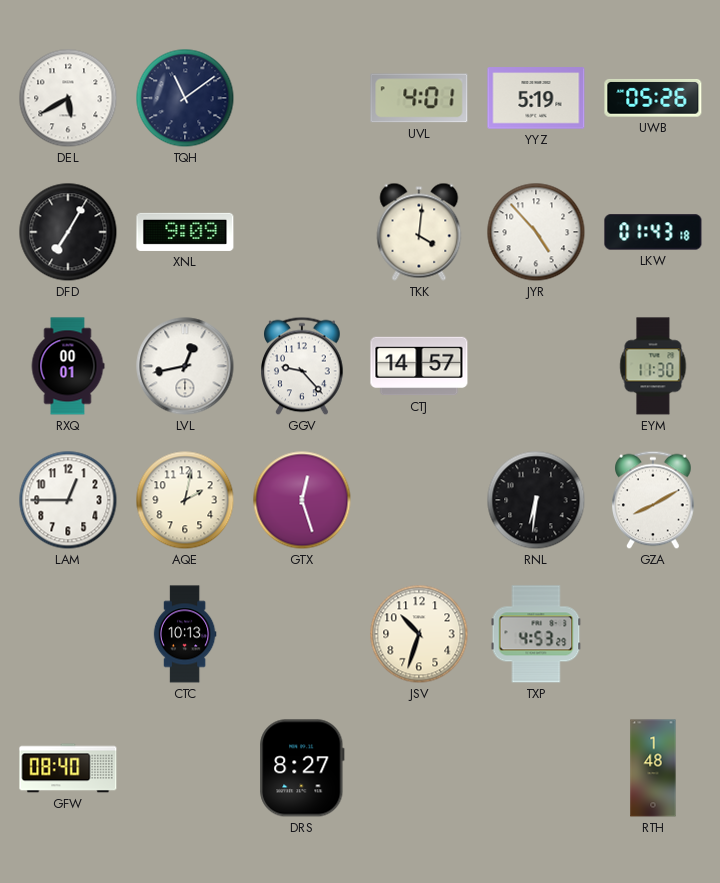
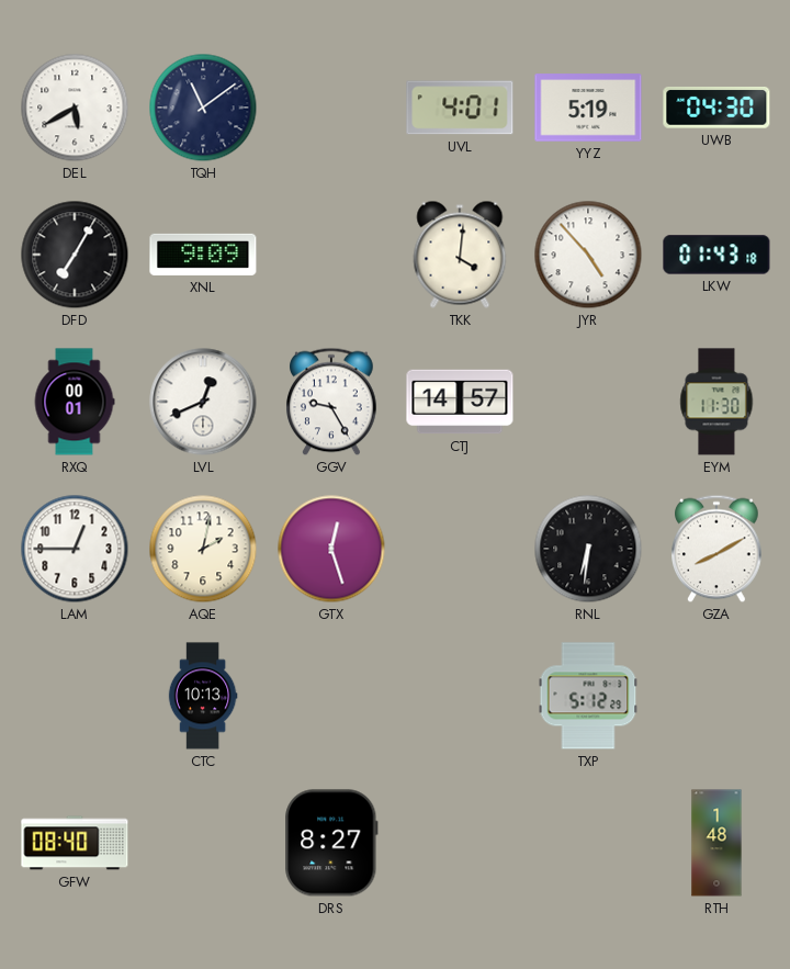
UWB: 05:26 -> 04:30 (716, 108)
LVL: 12:43 -> 12:41 (203, 402)
GGV: 9:23 -> 9:25 (332, 402)
JSV: 10:33 -> none (419, 634)
TXP: 4:53 -> 5:12 (588, 696)
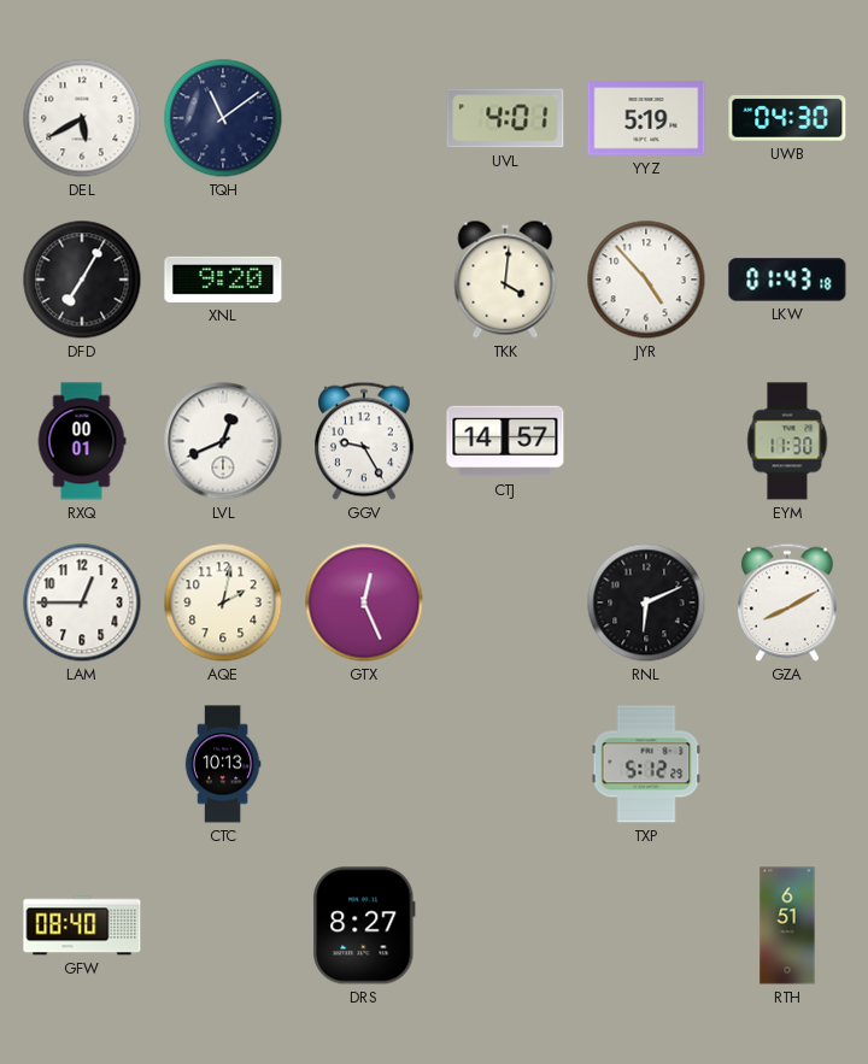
XNL: 9:09 -> 9:20 (223, 280)
GTX: 12:27 -> 12:26 (364, 602)
RNL: 6:31 -> 6:11 (646, 602)
RTH: 1:48 -> 6:51 (787, 925)
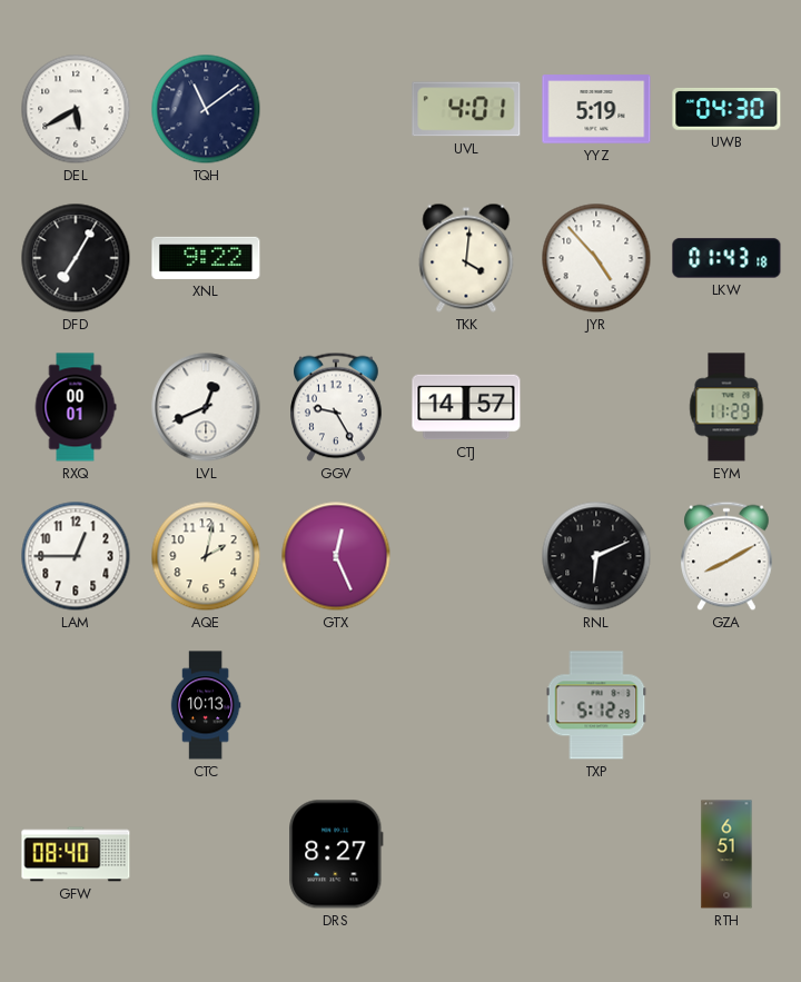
XNL: 9:20 -> 9:22 (206, 258)
EYM: 11:30 -> 11:29 (726, 407)
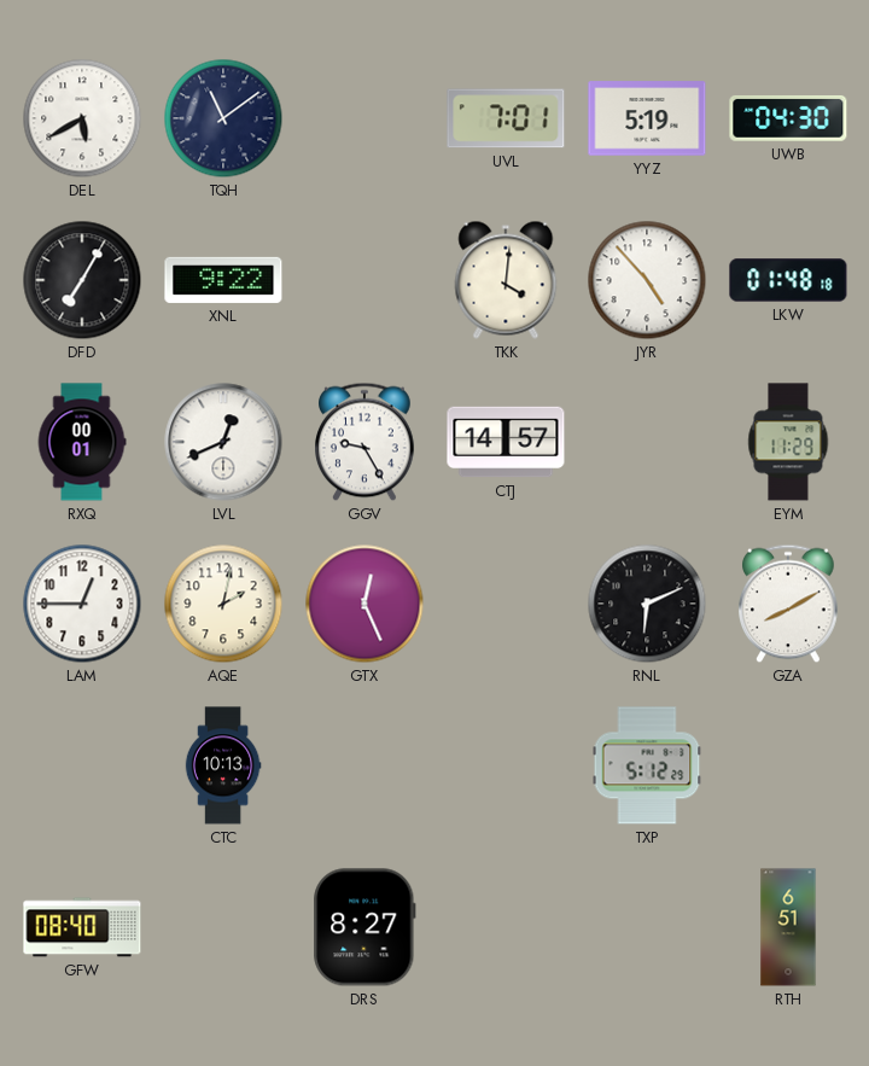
UVL: 4:01 -> 7:01 (506, 118)
LKW: 01:43 -> 01:48 (788, 280)
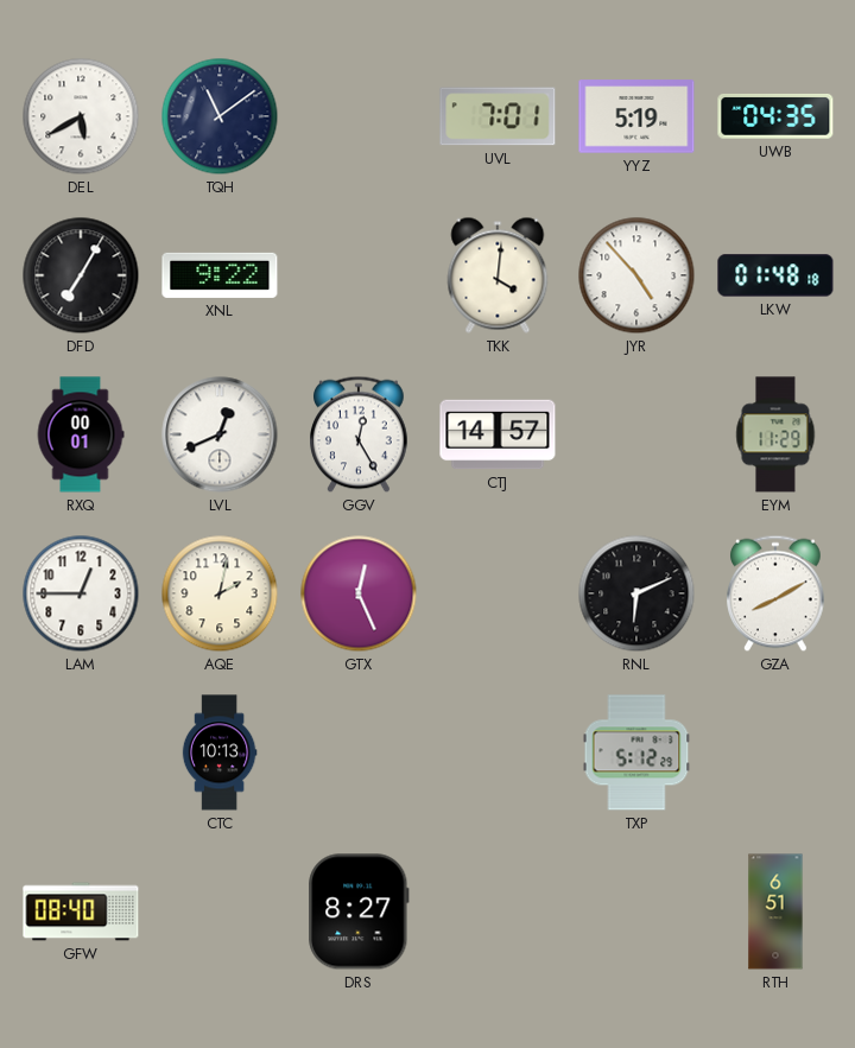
UWB: 04:30 -> 04:35 (775, 116)
GGV: 9:25 -> 12:25 (360, 434)
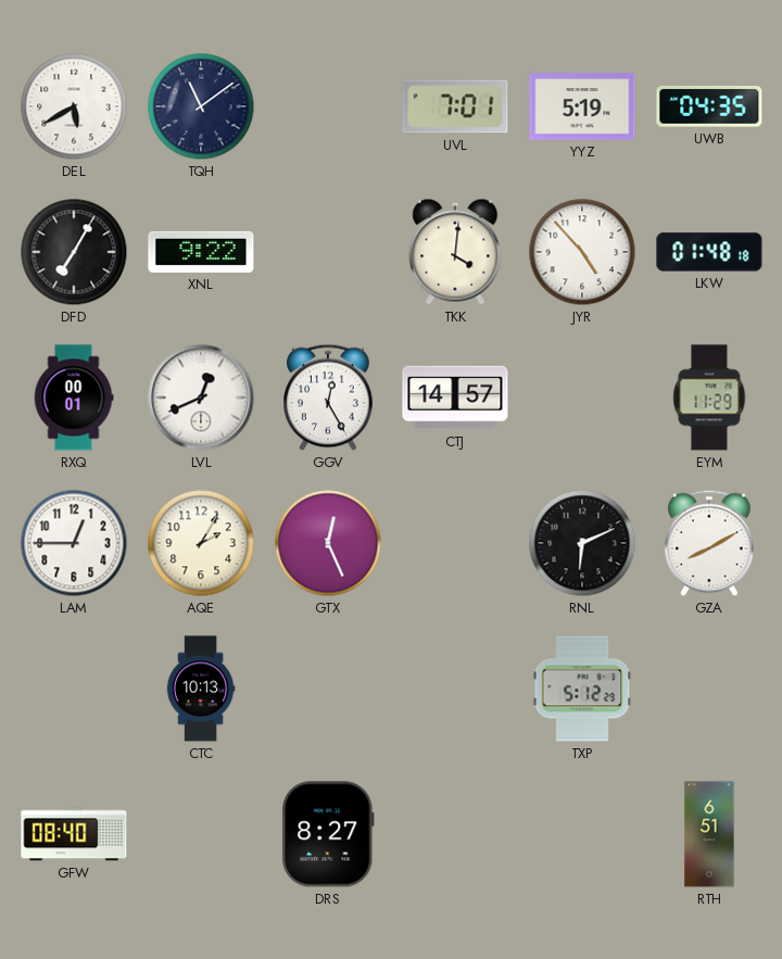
AQE: 2:02 -> 2:05 (201, 543)
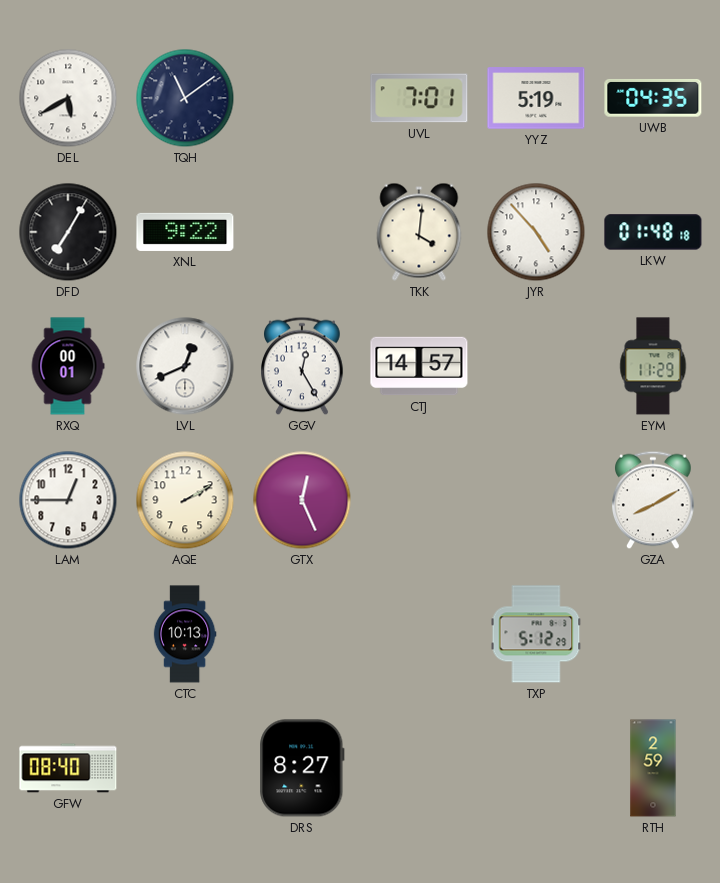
AQE: 2:05 -> 2:10 (185, 500)
RNL: 6:11 -> none (582, 543)
RTH: 6:51 -> 2:59 (653, 768)
